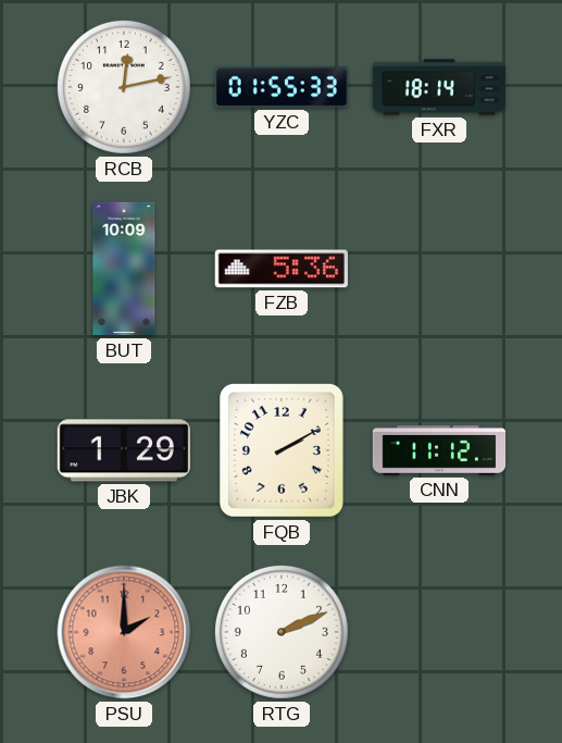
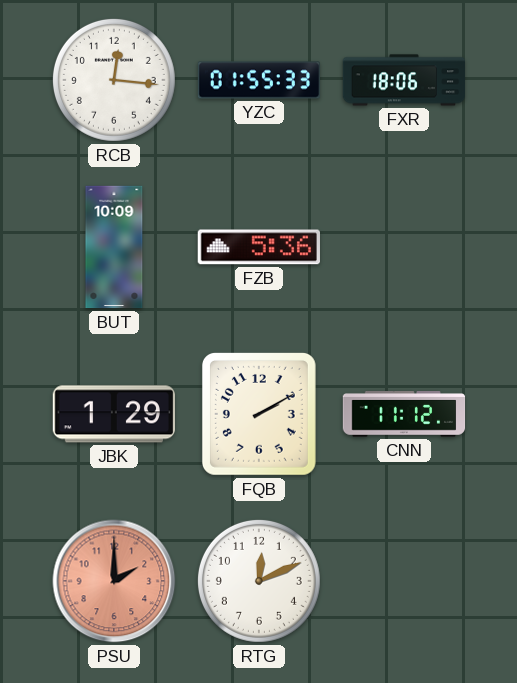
RCB: 12:13 -> 12:16 (114, 80)
FXR: 18:14 -> 18:06 (404, 80)
RTG: 2:11 -> 12:11 (259, 581)
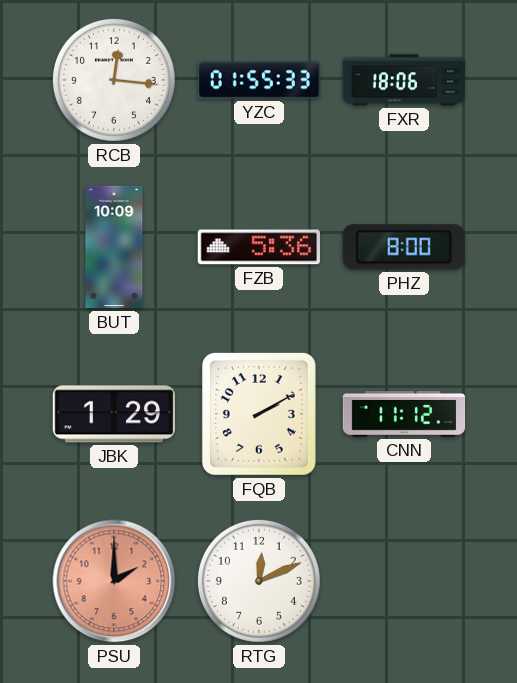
PHZ: none -> 8:00 (404, 247)
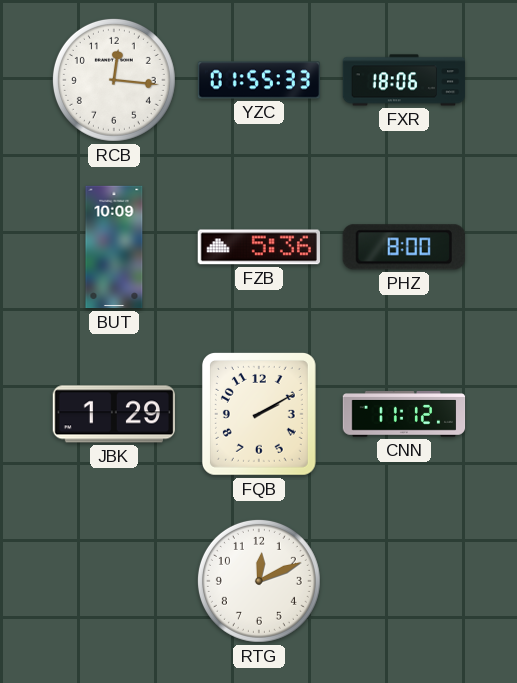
PSU: 2:00 -> none (114, 581)
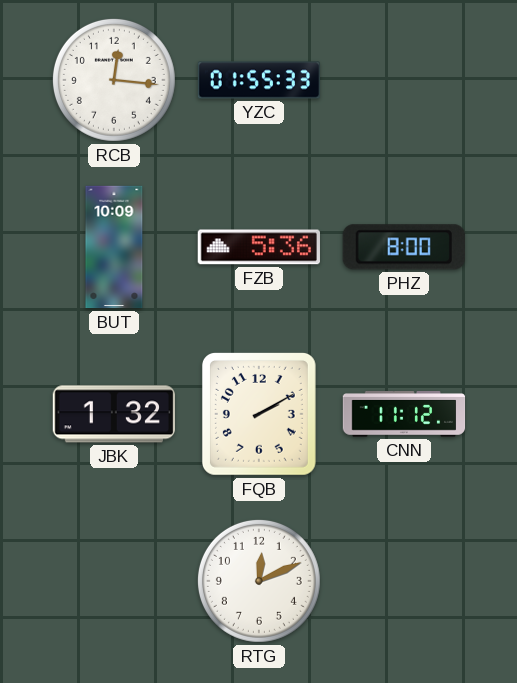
FXR: 18:06 -> none (404, 80)
JBK: 1:29 -> 1:32 (113, 414)
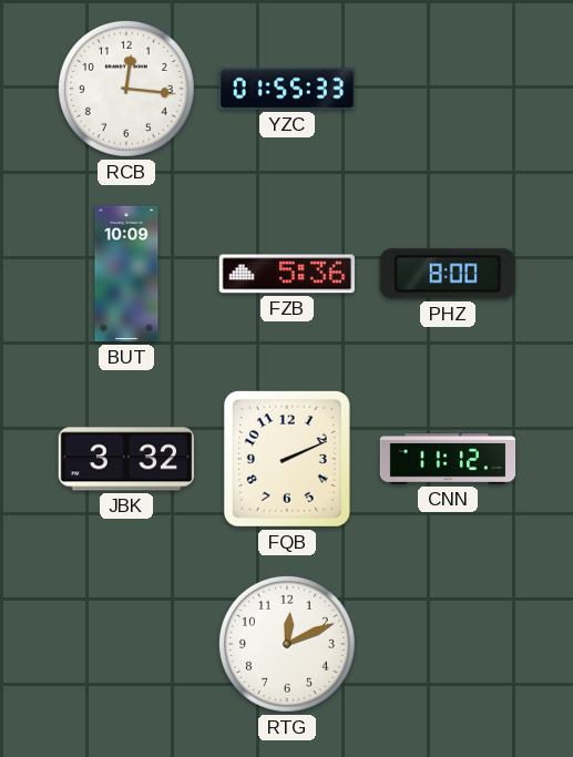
JBK: 1:32 -> 3:32 (125, 459)
FQB: 2:10 -> 2:11 (287, 459)
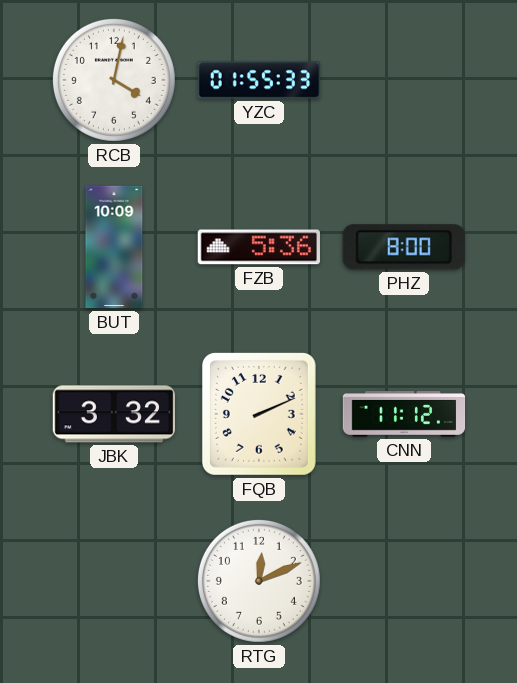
RCB: 12:16 -> 4:02 (114, 80)
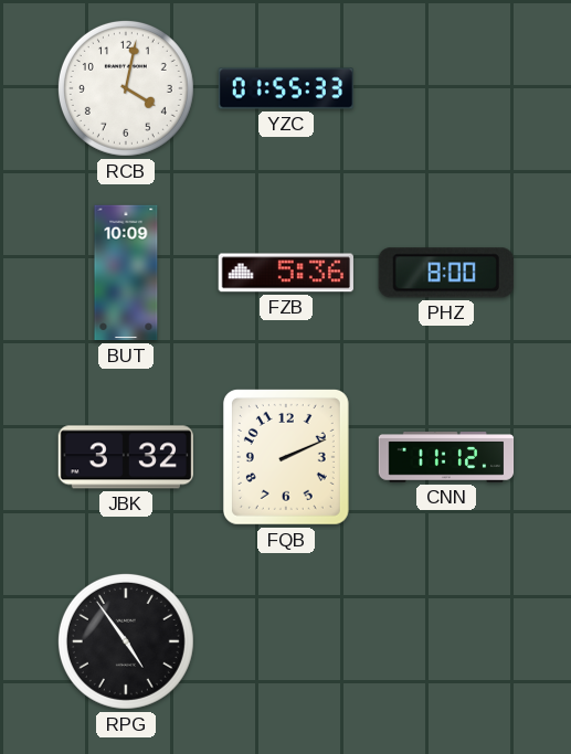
RPG: none -> 4:54 (126, 641)
RTG: 12:11 -> none (259, 581)
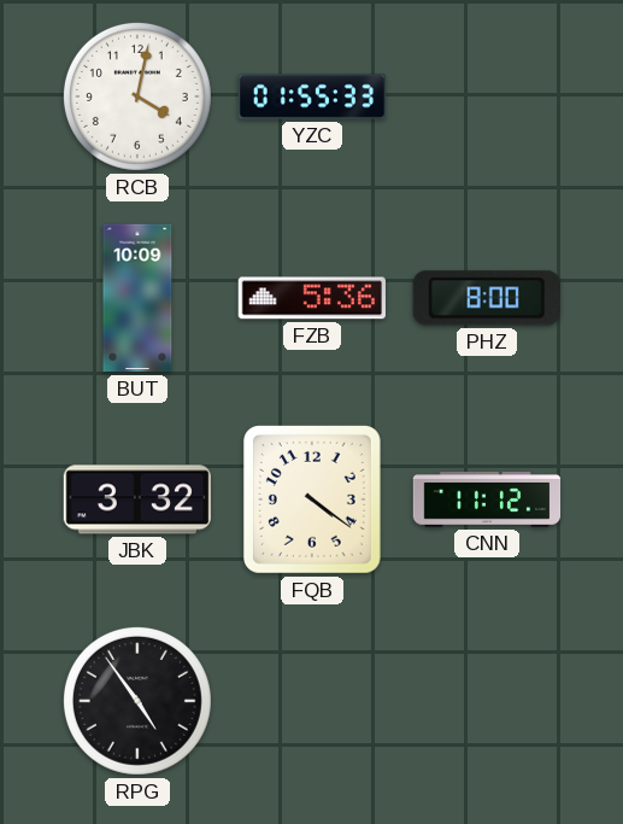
FQB: 2:11 -> 4:21 (312, 499)
